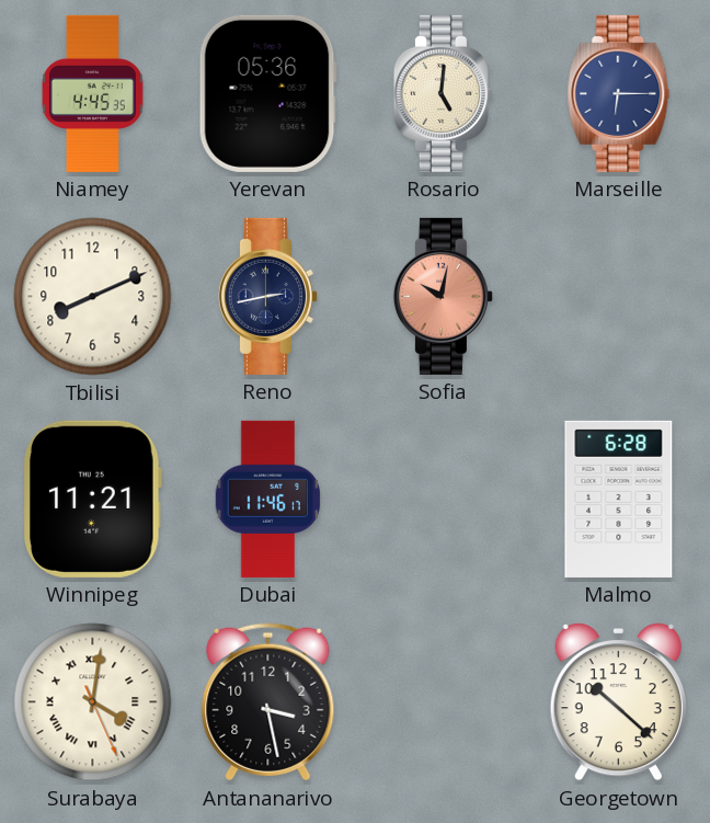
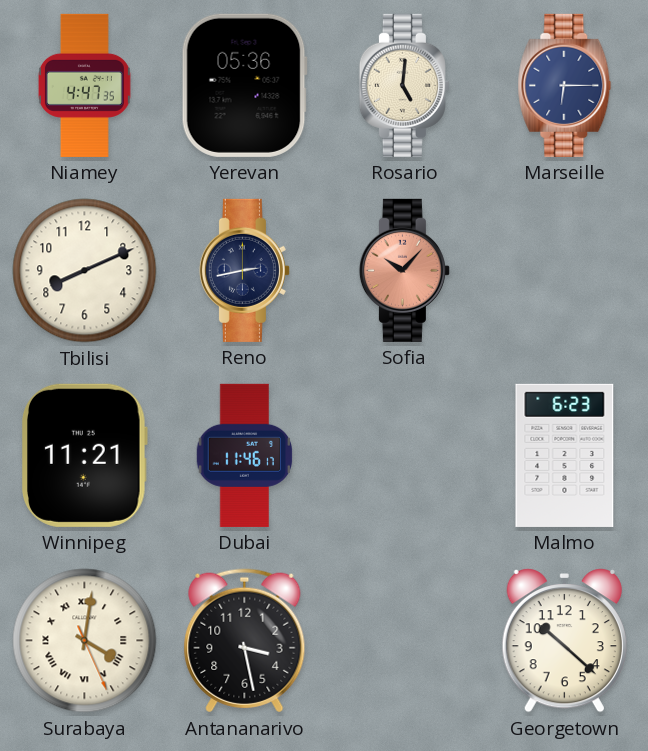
Niamey: 4:45 -> 4:47 (84, 85)
Sofia: 10:02 -> 10:07 (404, 270)
Malmo: 6:28 -> 6:23 (565, 455)
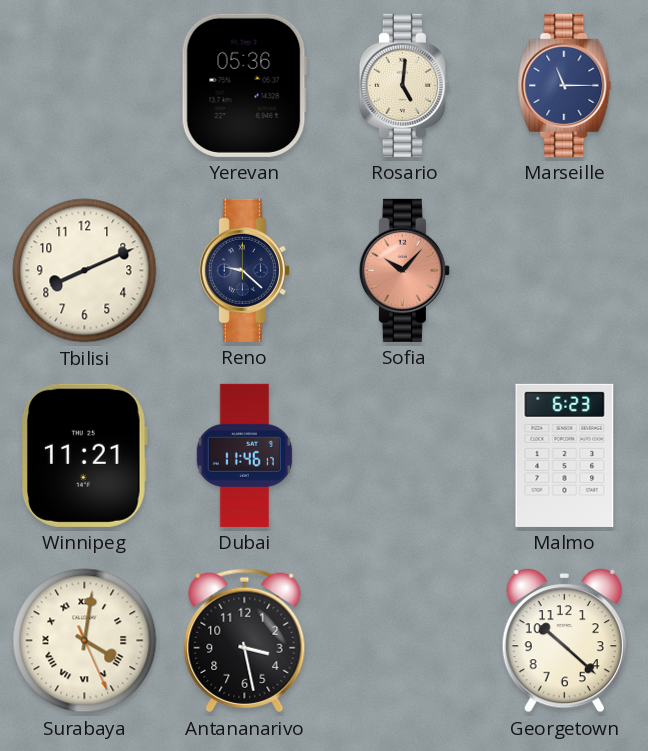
Niamey: 4:47 -> none (84, 85)
Marseille: 6:15 -> 11:15 (565, 85)
Reno: 2:43 -> 9:22 (244, 270)
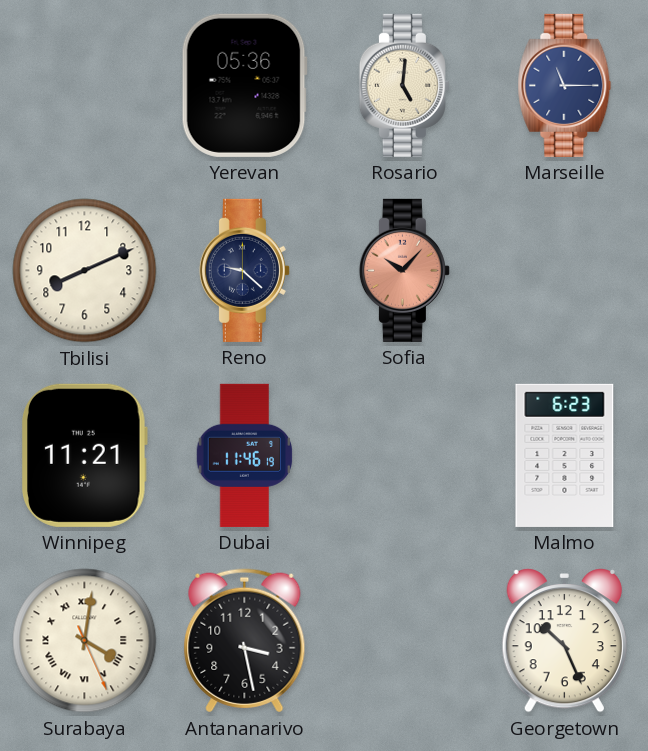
Dubai: 11:46:17 -> 11:46:19 (245, 455)
Georgetown: 10:22 -> 10:26 (564, 641)
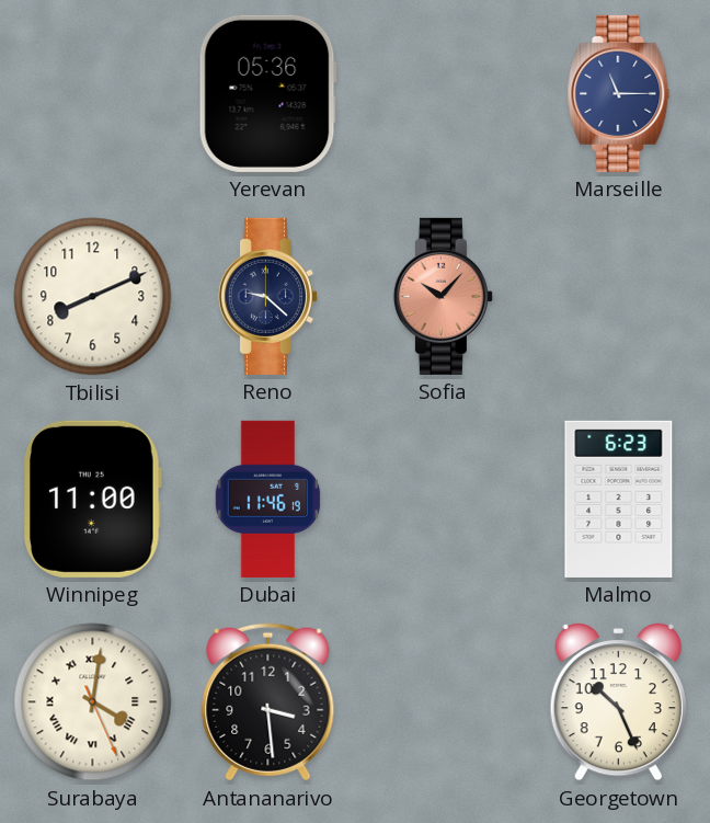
Rosario: 5:01 -> none (404, 85)
Winnipeg: 11:21 -> 11:00 (93, 499)
Antananarivo: 3:28 -> 3:29 (268, 702)
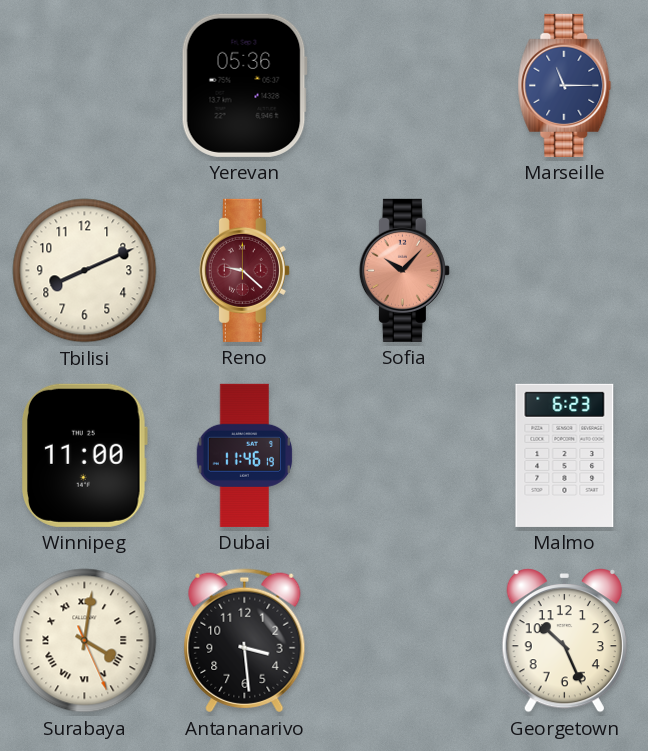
Reno dial: navy -> burgundy (244, 270)
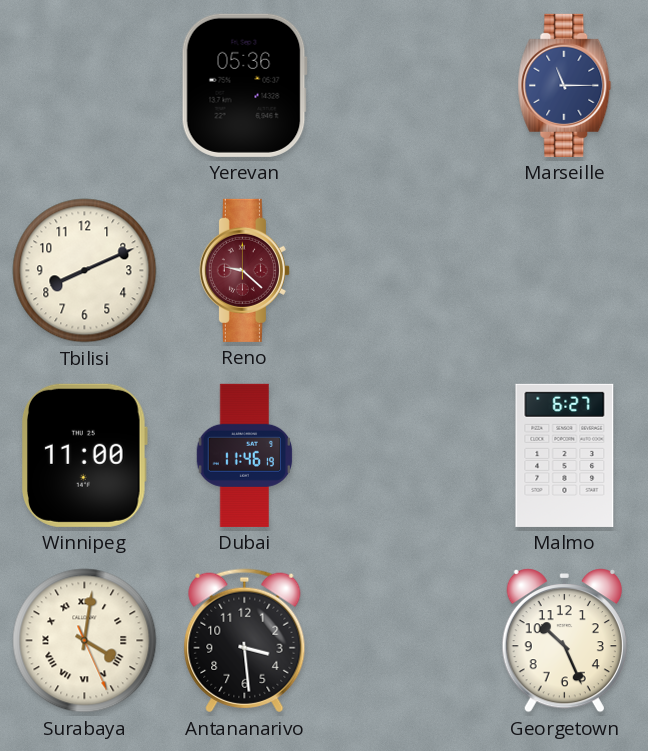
Sofia: 10:07 -> none (404, 270)
Malmo: 6:23 -> 6:27 (565, 455)
